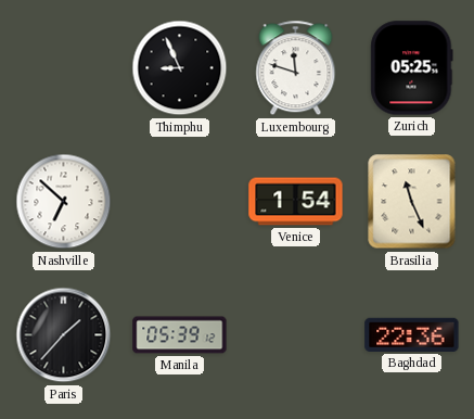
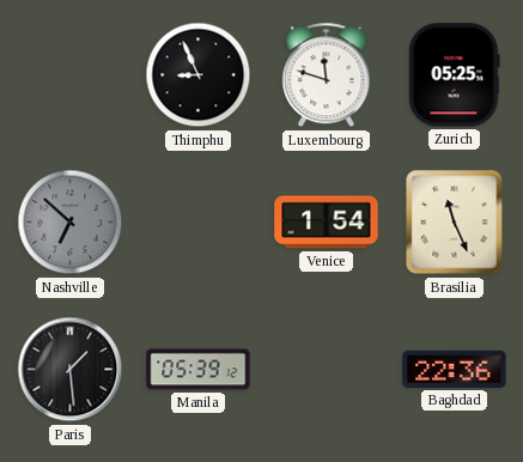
Nashville dial: white -> grey (71, 223)
Paris: 1:37 -> 1:29 (71, 370)
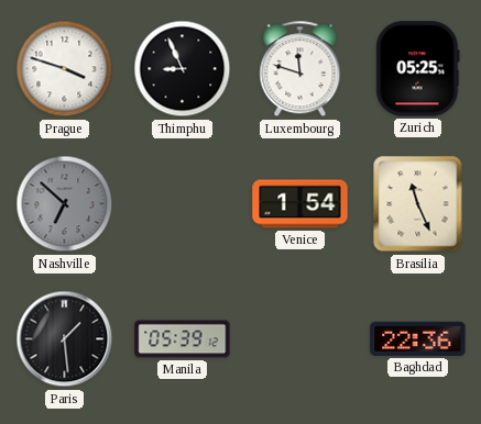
Prague: none -> 3:48 (65, 69)
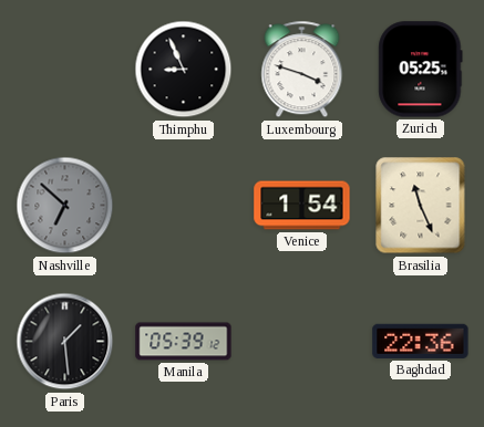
Prague: 3:48 -> none (65, 69)
Luxembourg: 11:48 -> 3:48 (302, 70)
